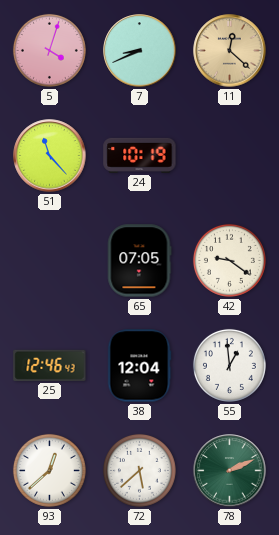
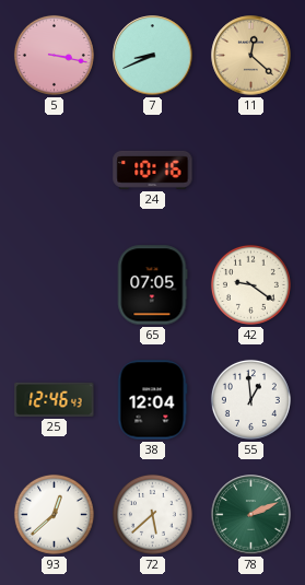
5: 4:03 -> 3:17 (54, 55)
51: 11:23 -> none (50, 156)
24: 10:19 -> 10:16 (153, 169)
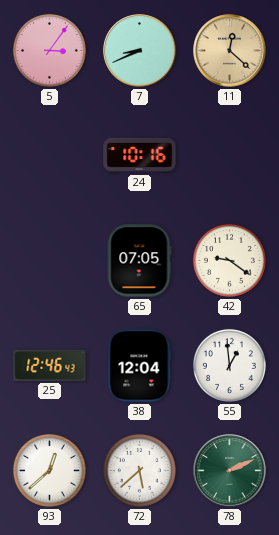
5: 3:17 -> 3:06 (49, 50)
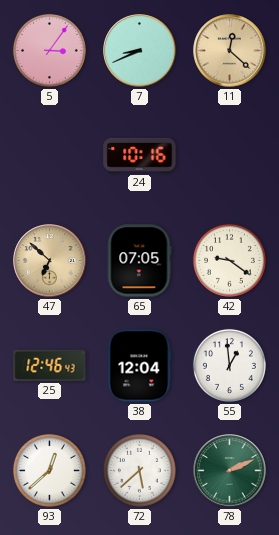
47: none -> 6:52 (50, 261)
